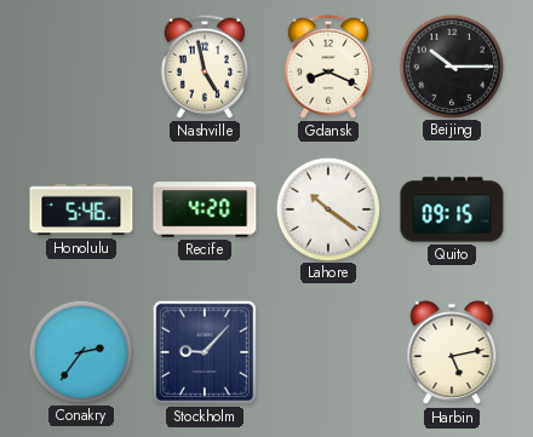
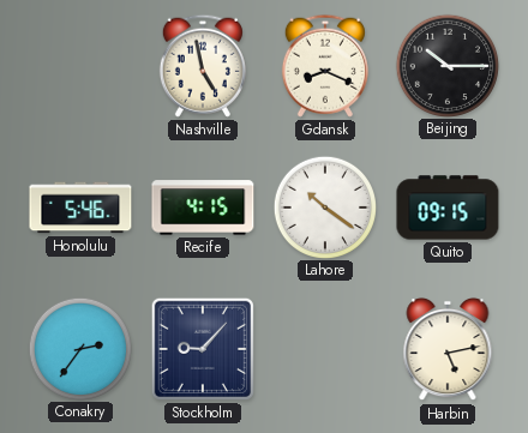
Recife: 4:20 -> 4:15 (203, 208)
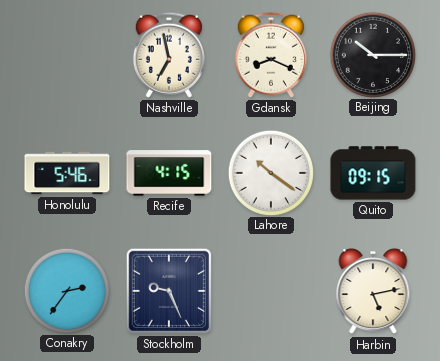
Nashville: 4:58 -> 6:58 (169, 55)
Stockholm: 9:07 -> 9:26 (169, 291)
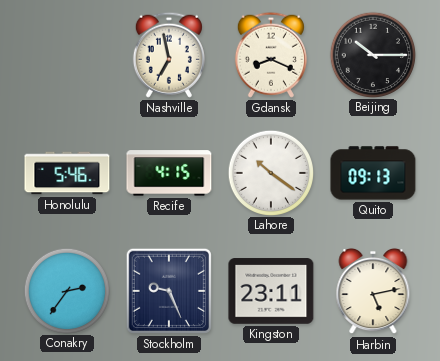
Quito: 09:15 -> 09:13 (373, 173)
Kingston: none -> 23:11 (271, 291)
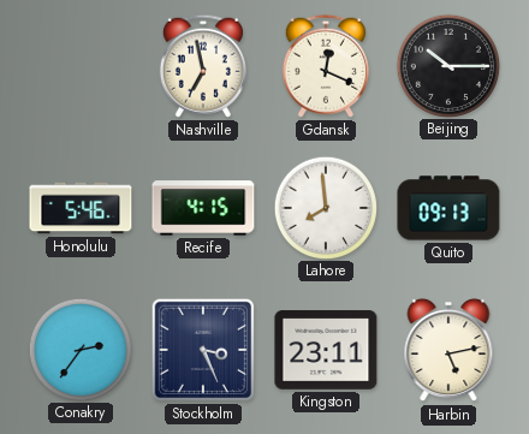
Gdansk: 8:19 -> 12:19 (326, 66)
Lahore: 10:21 -> 7:59 (325, 207)
Stockholm: 9:26 -> 3:26 (203, 350)
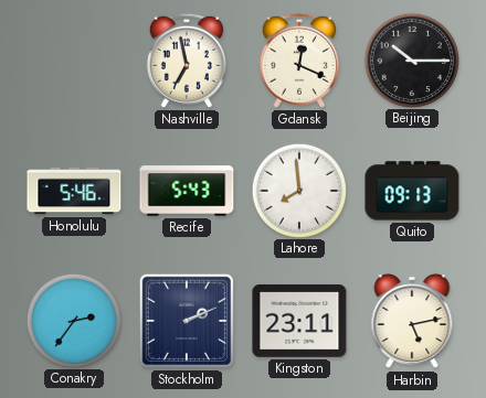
Recife: 4:15 -> 5:43 (187, 191)
Stockholm: 3:26 -> 2:11 (187, 321)
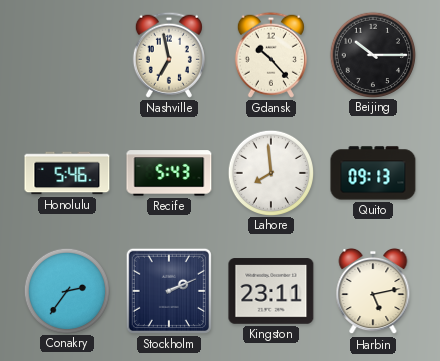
Gdansk: 12:19 -> 10:23 (271, 55)
